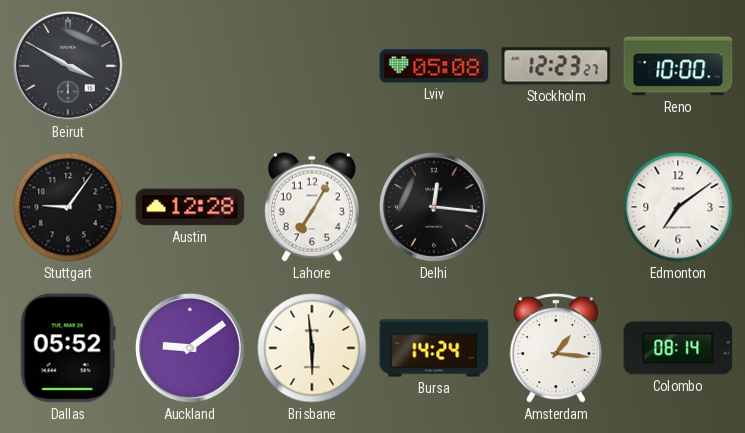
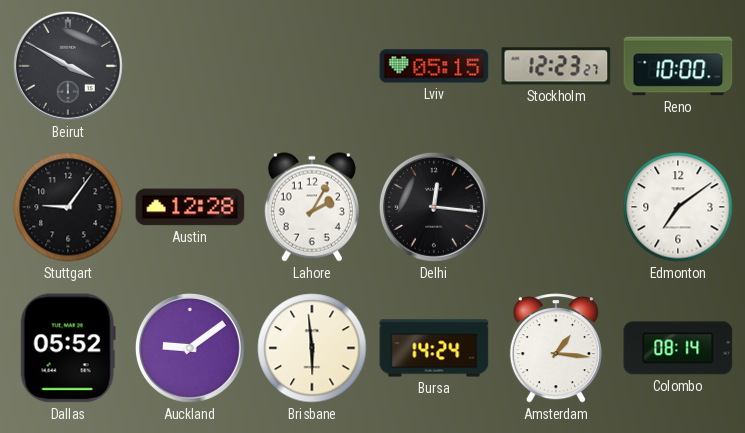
Lviv: 05:08 -> 05:15 (434, 66)
Lahore: 7:05 -> 2:05 (312, 207)
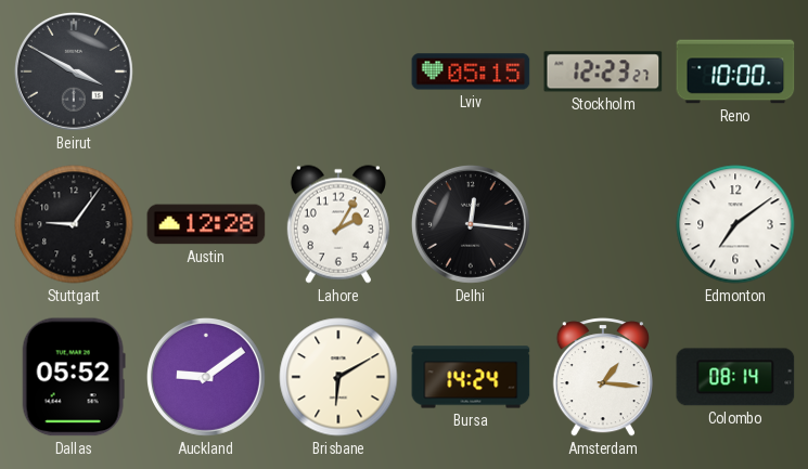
Brisbane: 5:59 -> 6:10 (338, 377)
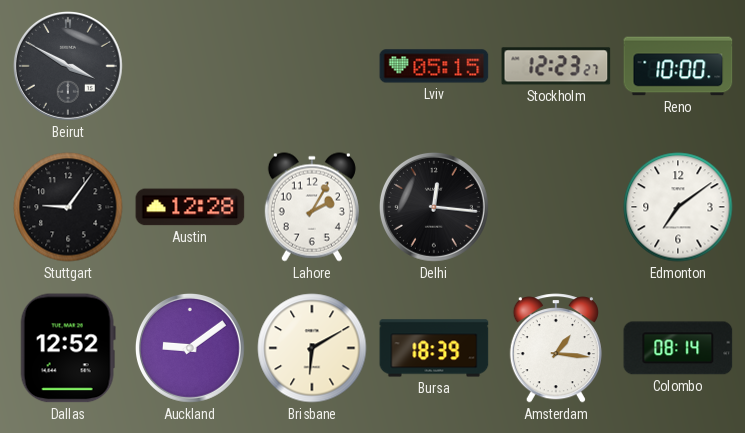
Dallas: 05:52 -> 12:52 (68, 348)
Bursa: 14:24 -> 18:39 (434, 348)
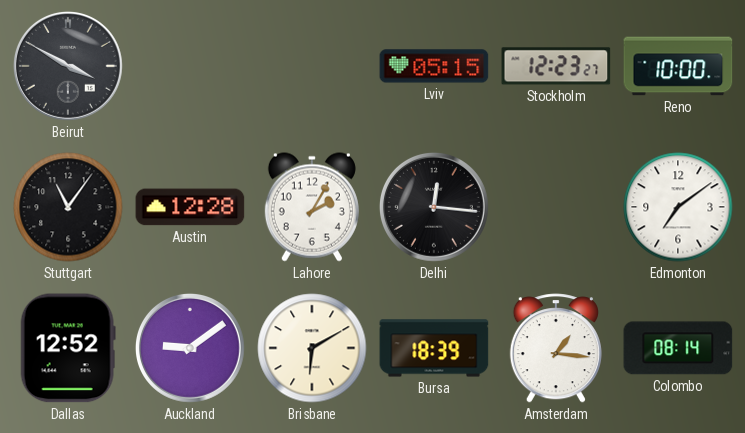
Stuttgart: 9:06 -> 11:06 (68, 207)
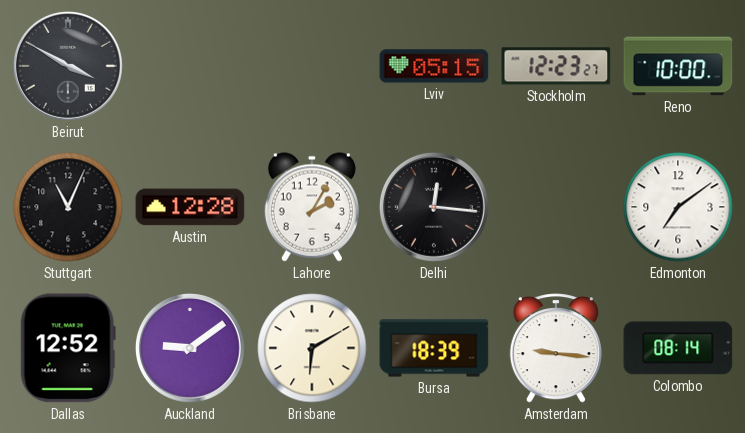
Stuttgart: 11:06 -> 11:04 (68, 207)
Amsterdam: 1:16 -> 9:16 (556, 348)
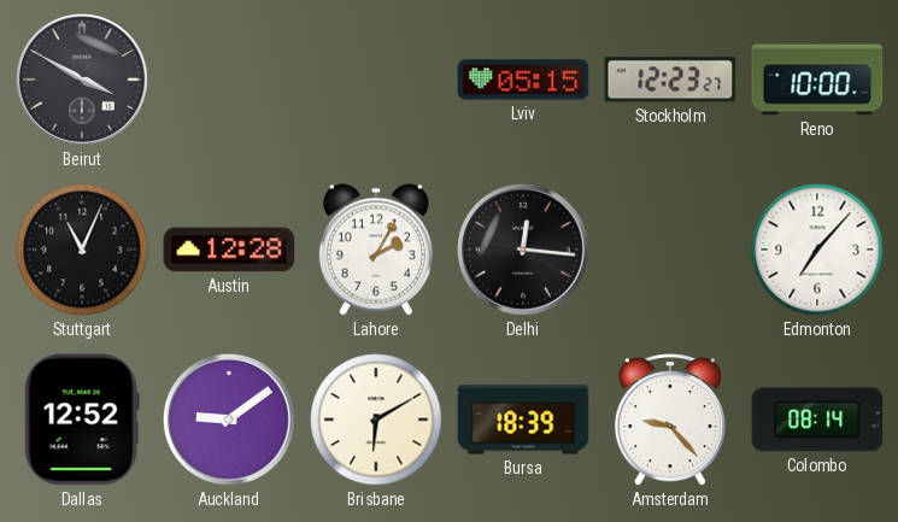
Edmonton: 7:09 -> 7:07 (817, 250)
Amsterdam: 9:16 -> 9:23 (670, 420)
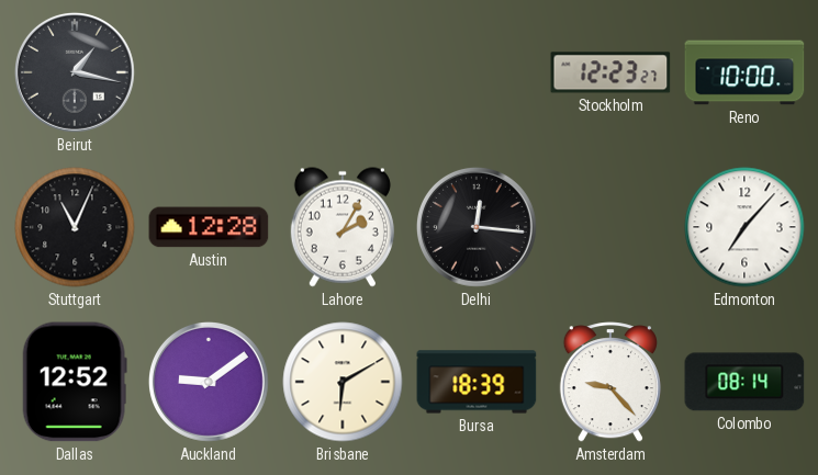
Beirut: 3:50 -> 1:17 (75, 72)
Lviv: 05:15 -> none (523, 80)
